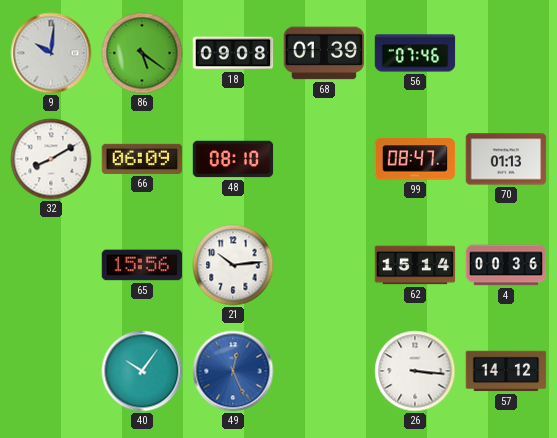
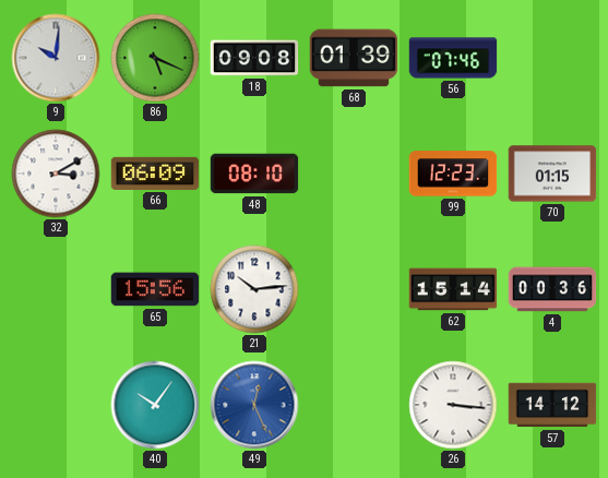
86: 5:21 -> 5:19 (155, 58)
32: 8:10 -> 3:10 (56, 174)
99: 08:47 -> 12:23 (453, 174)
70: 01:13 -> 01:15 (552, 174)
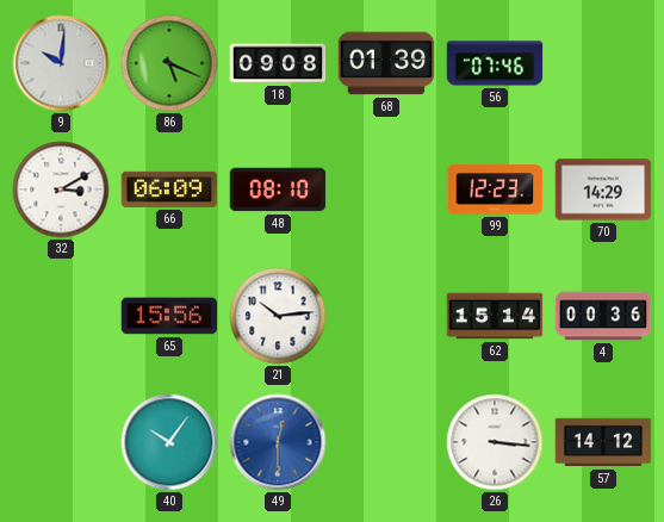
70: 01:15 -> 14:29 (603, 189)
49: 12:26 -> 12:30 (278, 442)
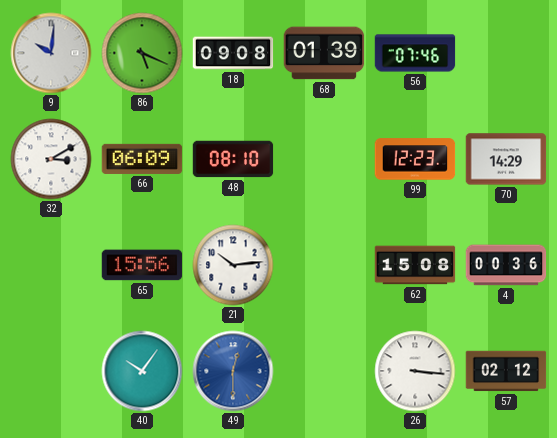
62: 15:14 -> 15:08 (415, 265)
57: 14:12 -> 02:12 (506, 371)
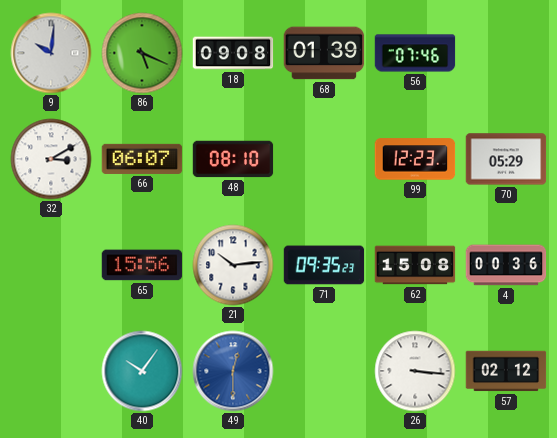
66: 06:09 -> 06:07 (142, 159)
70: 14:29 -> 05:29 (506, 159)
71: none -> 09:35 (324, 265)
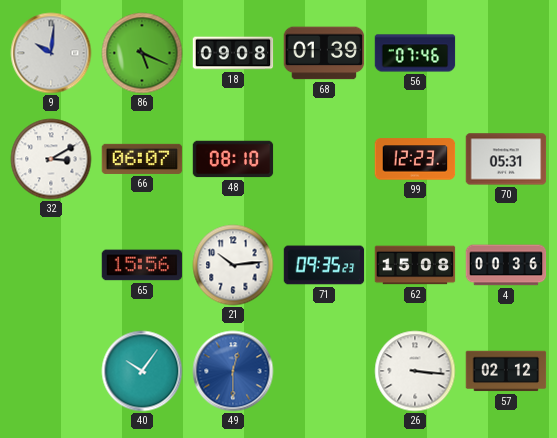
70: 05:29 -> 05:31 (506, 159)
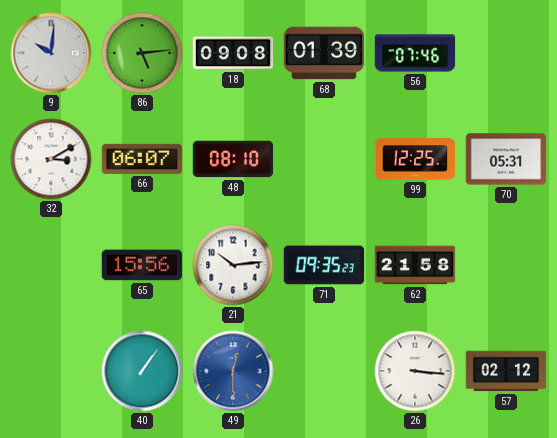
86: 5:19 -> 5:14 (142, 53)
99: 12:23 -> 12:25 (415, 159)
62: 15:08 -> 21:58 (415, 265)
4: 00:36 -> none (506, 265)
40: 10:06 -> 1:06 (142, 371)
